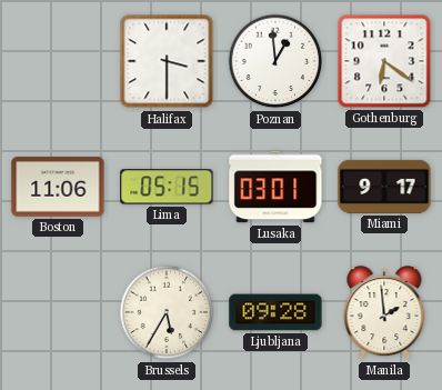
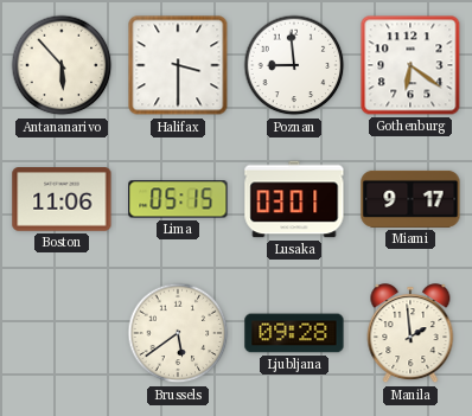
Antananarivo: none -> 5:53 (62, 65)
Poznan: 12:59 -> 8:59 (294, 65)
Brussels: 5:35 -> 5:39 (178, 333)
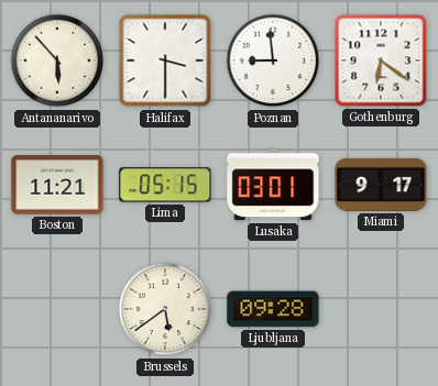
Boston: 11:06 -> 11:21 (57, 185)
Manila: 1:59 -> none (410, 334)
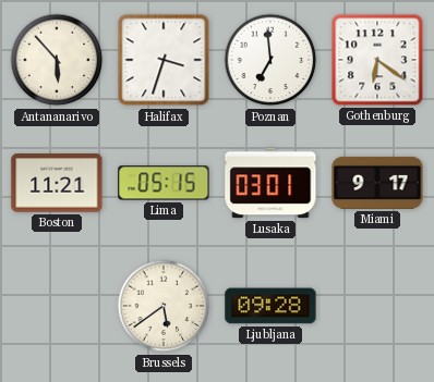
Halifax: 3:30 -> 3:33 (164, 60)
Poznan: 8:59 -> 6:59 (270, 60)
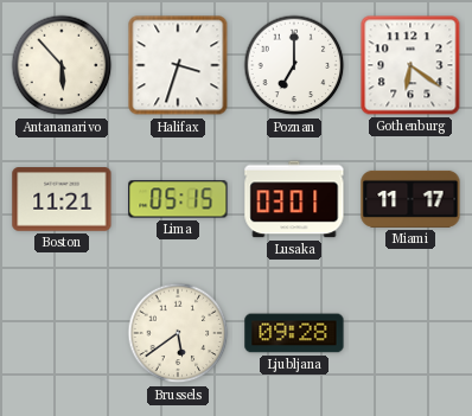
Poznan: 6:59 -> 7:00 (294, 65)
Miami: 9:17 -> 11:17 (410, 199)
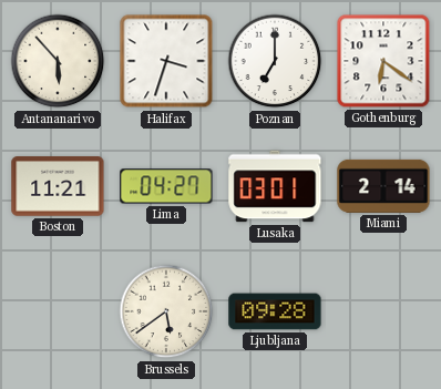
Lima: 05:15 -> 04:27 (166, 186)
Miami: 11:17 -> 2:14 (383, 186)
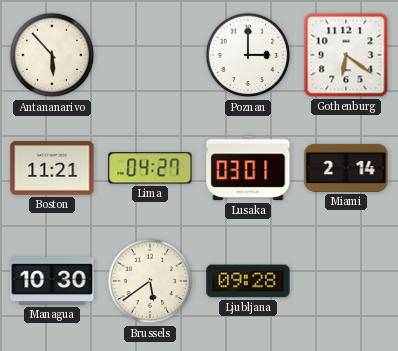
Halifax: 3:33 -> none (166, 61)
Poznan: 7:00 -> 3:00 (248, 55)
Managua: none -> 10:30 (52, 281)
